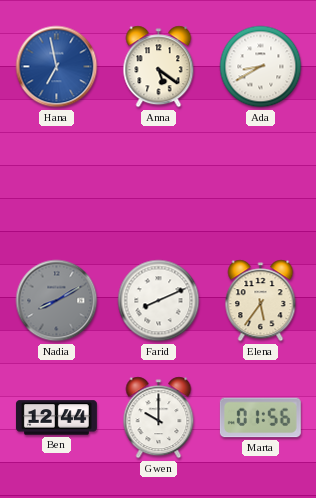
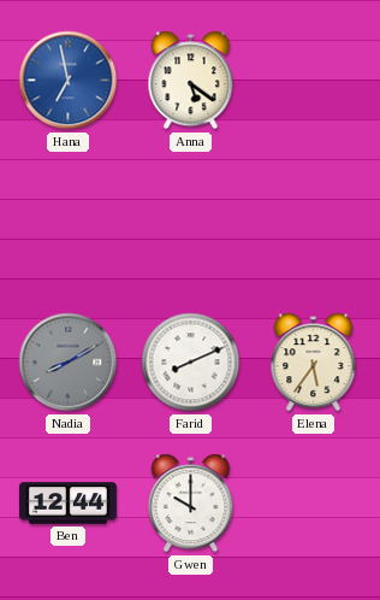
Ada: 8:40 -> none (261, 67)
Marta: 01:56 -> none (260, 418)
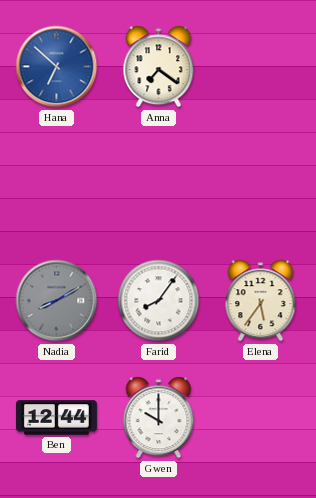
Hana: 6:58 -> 6:52 (57, 67)
Anna: 5:21 -> 7:21 (159, 67)
Farid: 8:11 -> 8:06 (159, 301)
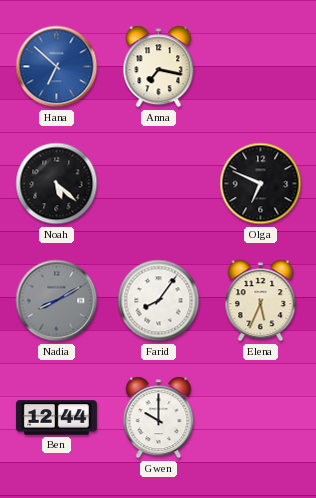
Anna: 7:21 -> 7:17 (159, 67)
Noah: none -> 5:22 (57, 184)
Olga: none -> 6:49 (261, 184)
Elena: 5:36 -> 5:34 (261, 301)
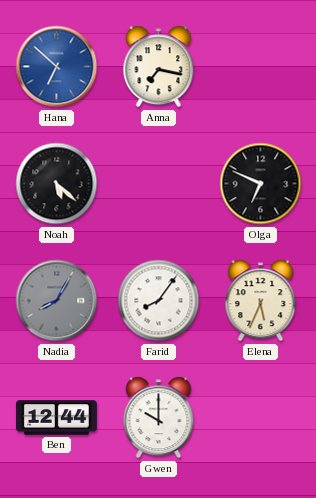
Nadia: 8:10 -> 8:05 (57, 301)
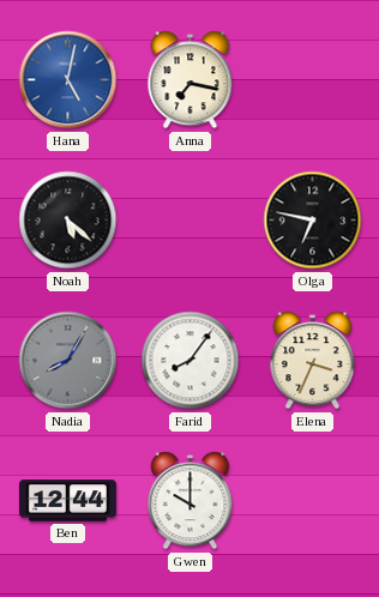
Hana: 6:52 -> 5:02 (68, 80)
Olga: 6:49 -> 6:47 (313, 221)
Elena: 5:34 -> 3:34 (313, 361)
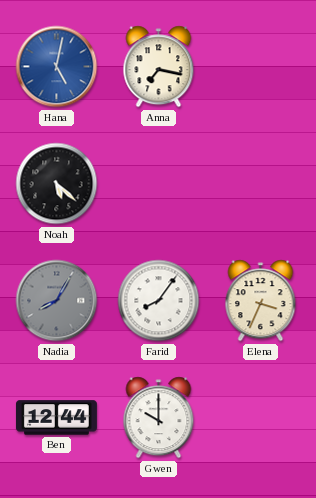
Olga: 6:47 -> none (313, 221)
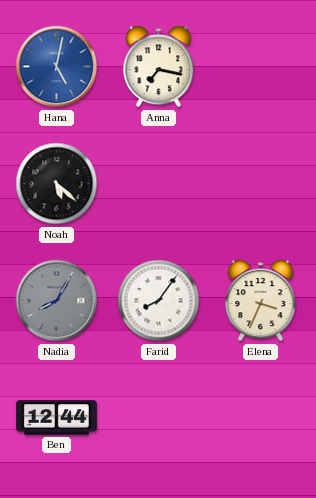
Gwen: 10:00 -> none (159, 418)
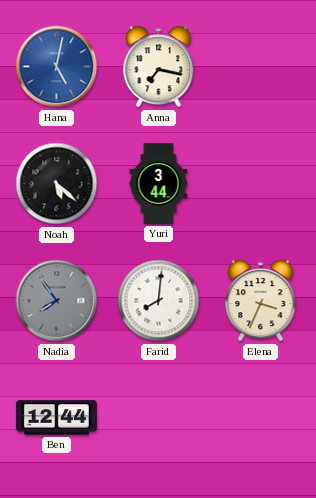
Yuri: none -> 3:44 (159, 183)
Nadia: 8:05 -> 7:54 (57, 301)
Farid: 8:06 -> 8:01 (159, 301)
